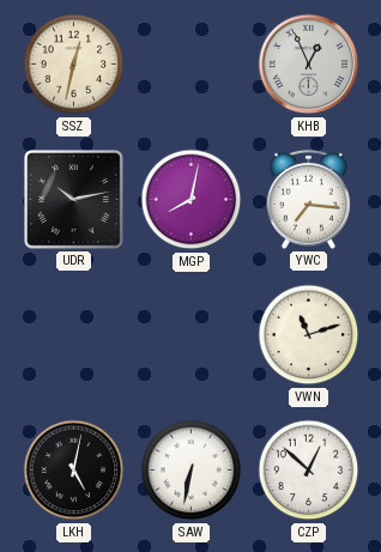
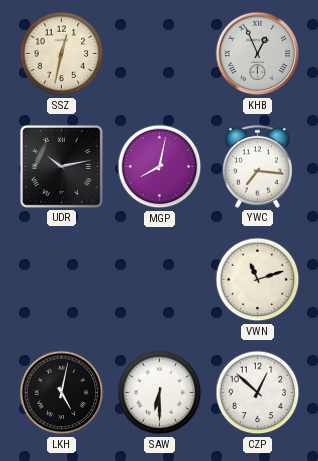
SAW: 6:32 -> 6:30 (160, 393)
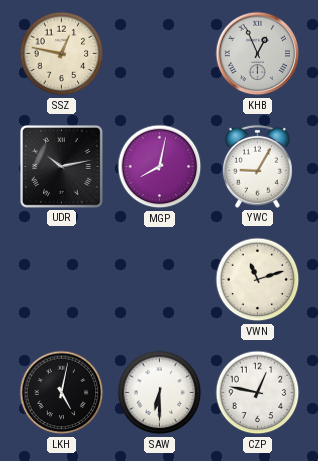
SSZ: 12:32 -> 12:47 (62, 54)
YWC: 7:16 -> 9:05 (257, 166)
CZP: 12:52 -> 12:47 (258, 393)
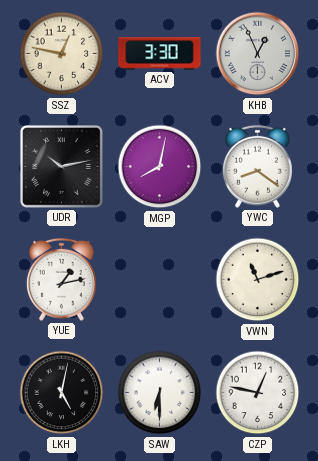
ACV: none -> 3:30 (160, 54)
YWC: 9:05 -> 8:21 (257, 166)
YUE: none -> 1:13 (61, 279)
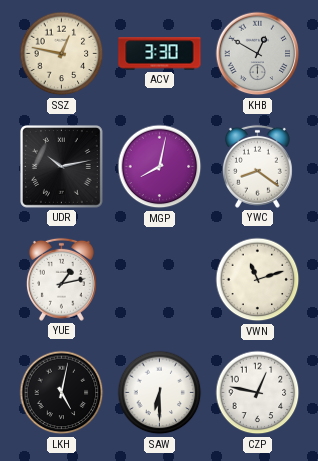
KHB: 12:56 -> 12:50 (258, 54)
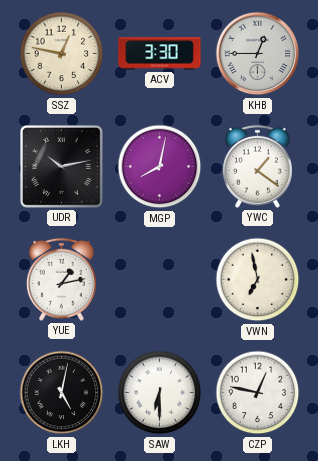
KHB: 12:50 -> 12:45 (258, 54)
YWC: 8:21 -> 1:21 (257, 166)
VWN: 11:12 -> 6:58 (258, 280)
